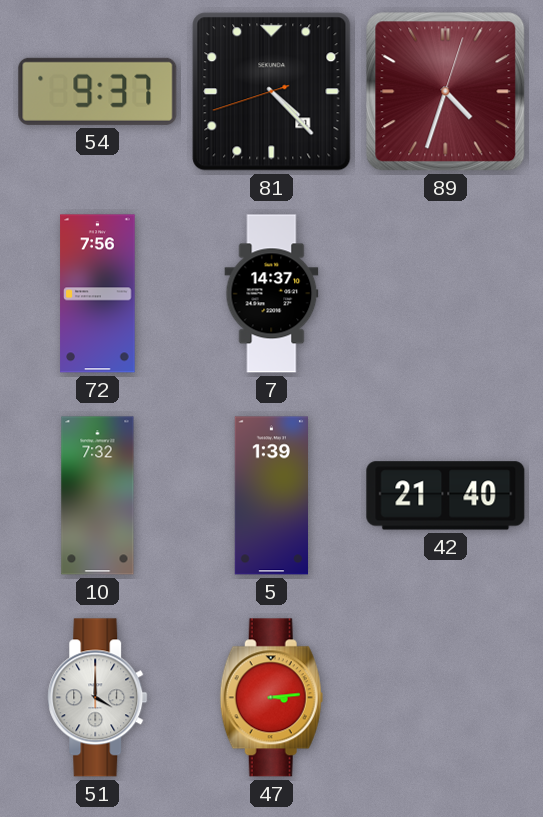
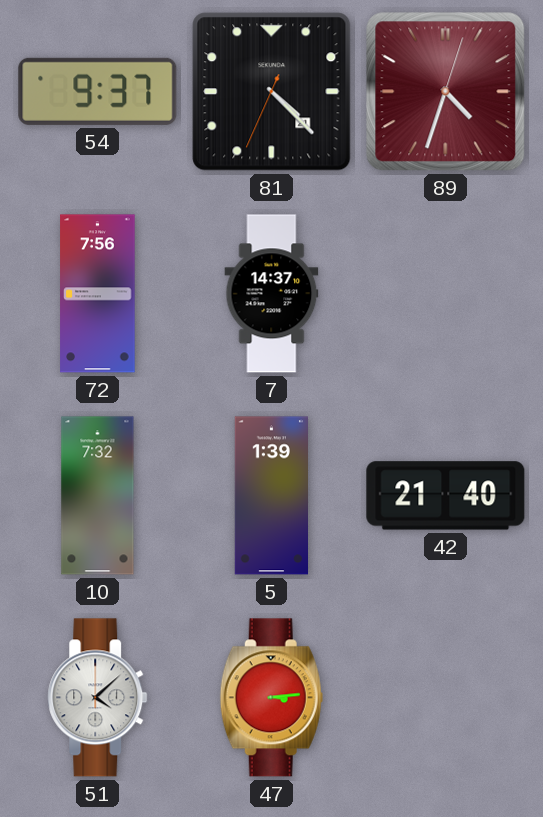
81: 4:22:42 -> 4:22:34 (272, 92)
51: 4:00 -> 4:08 (98, 698)
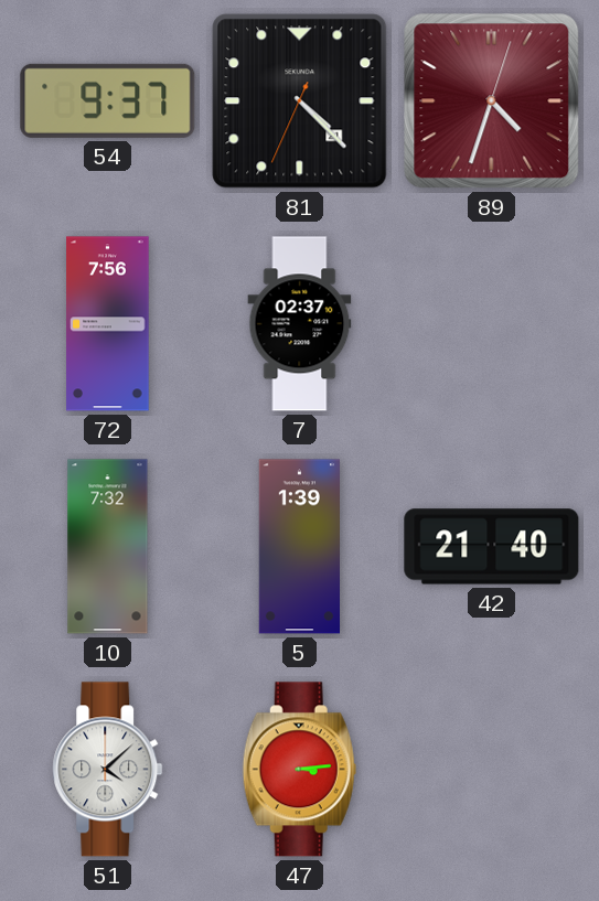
7: 14:37 -> 02:37 (300, 324)
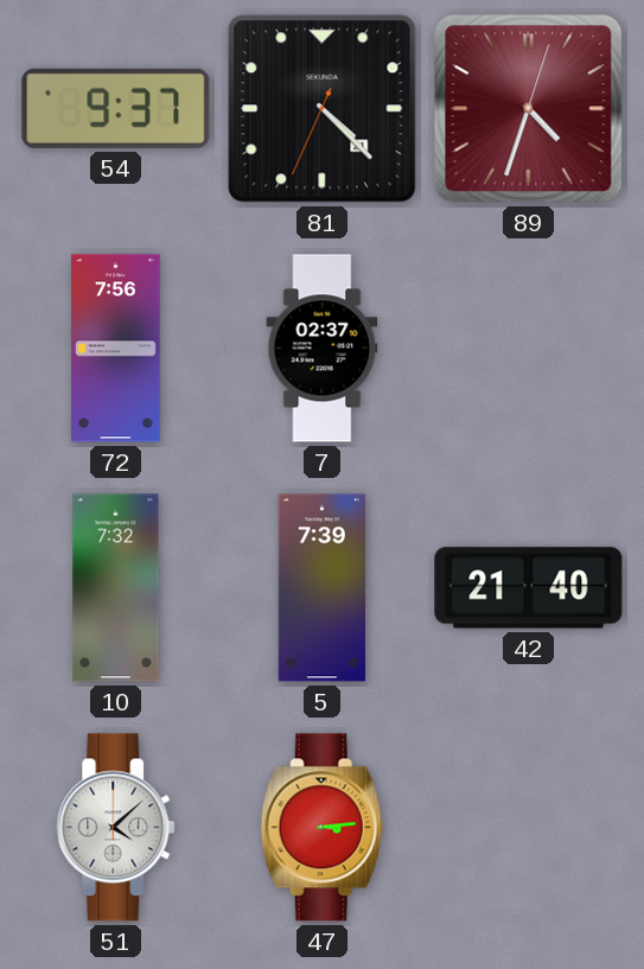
5: 1:39 -> 7:39 (321, 588)
